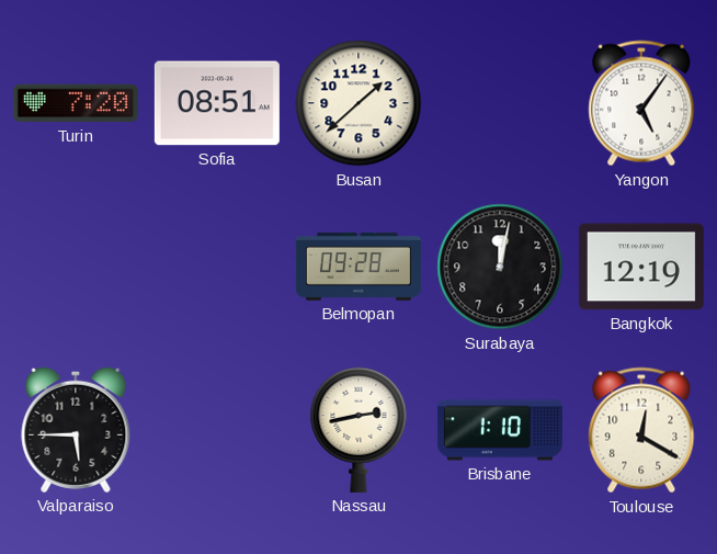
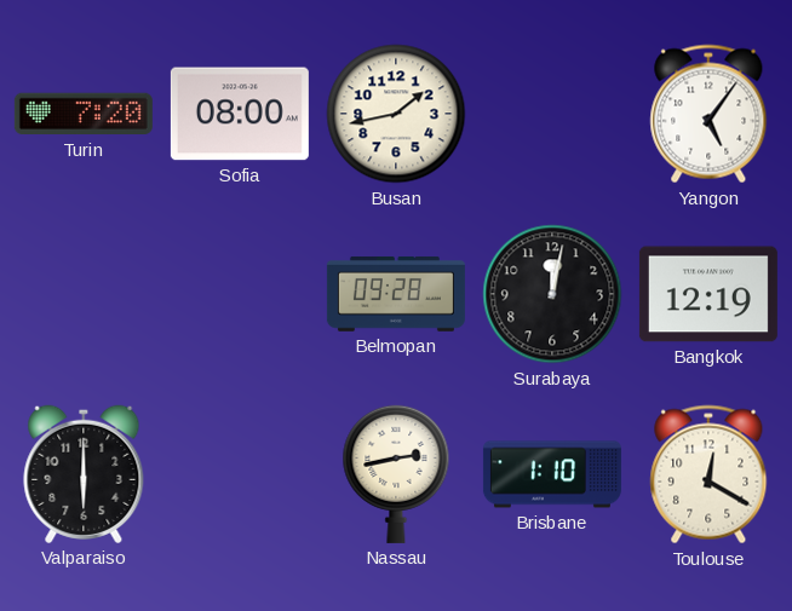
Sofia: 08:51 -> 08:00 (240, 114)
Busan: 1:38 -> 1:43 (396, 114)
Valparaiso: 5:45 -> 6:00 (84, 474)
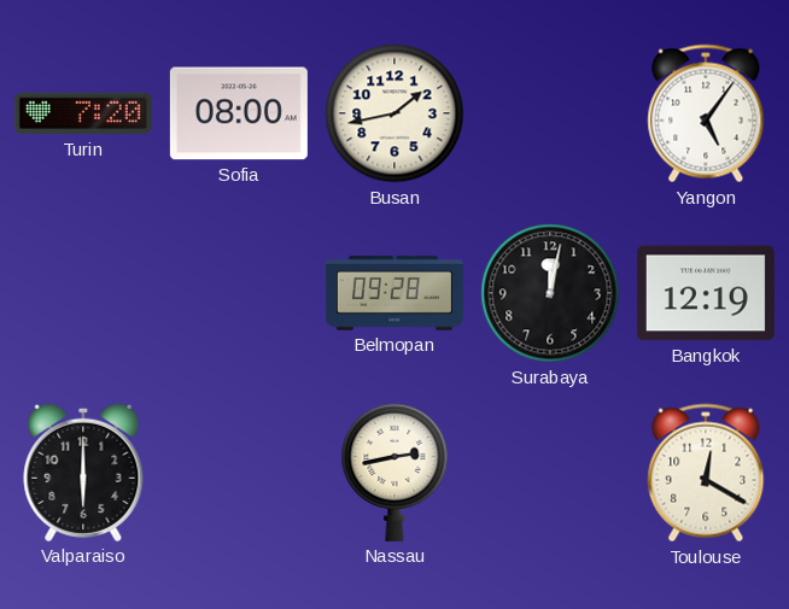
Brisbane: 1:10 -> none (552, 474)
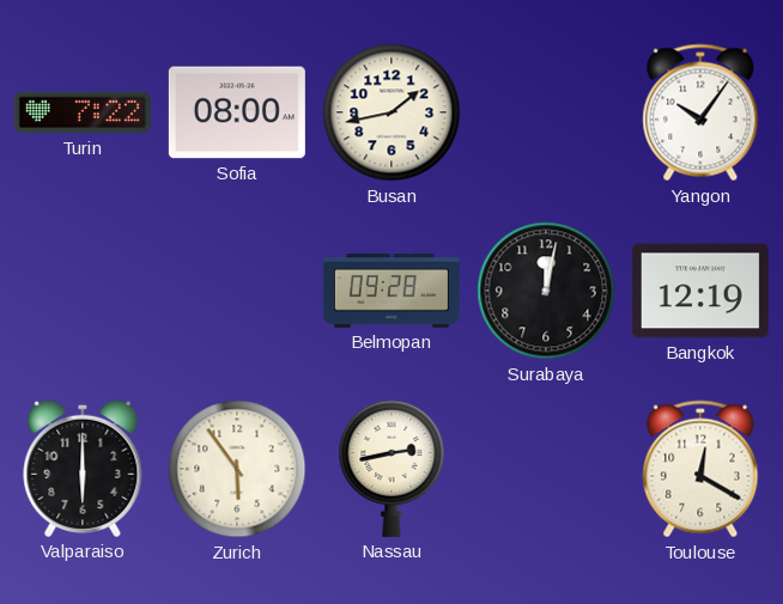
Turin: 7:20 -> 7:22 (83, 112)
Yangon: 5:06 -> 10:06 (700, 112)
Zurich: none -> 5:54 (237, 469)
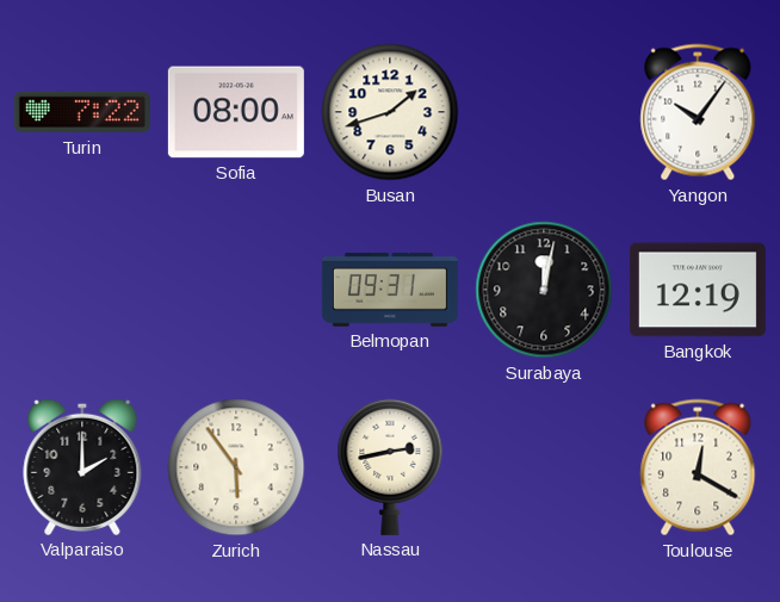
Busan: 1:43 -> 1:42 (390, 112)
Belmopan: 09:28 -> 09:31 (390, 290)
Valparaiso: 6:00 -> 2:00 (82, 467)
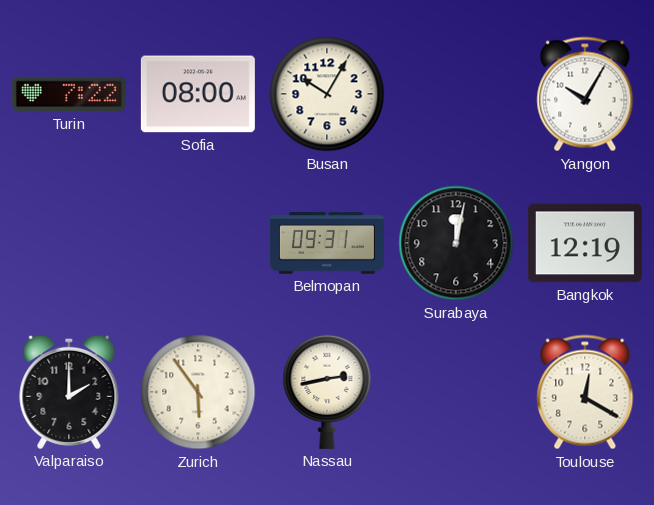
Busan: 1:42 -> 10:05 (327, 94)
Yangon: 10:06 -> 10:05 (585, 94)
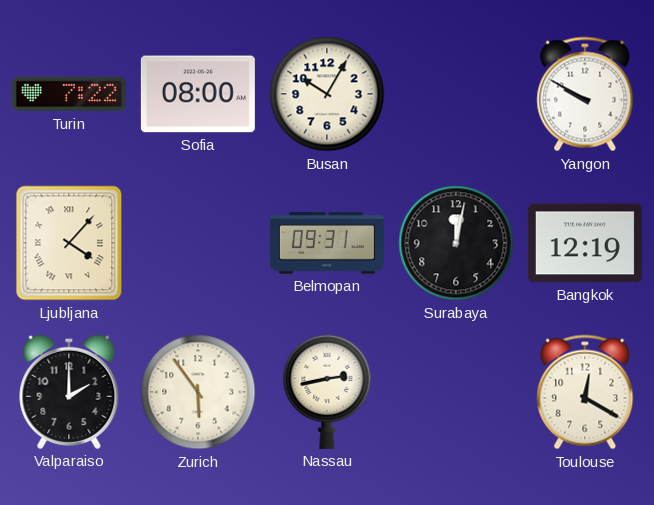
Yangon: 10:05 -> 9:50 (585, 94)
Ljubljana: none -> 4:07 (69, 243)
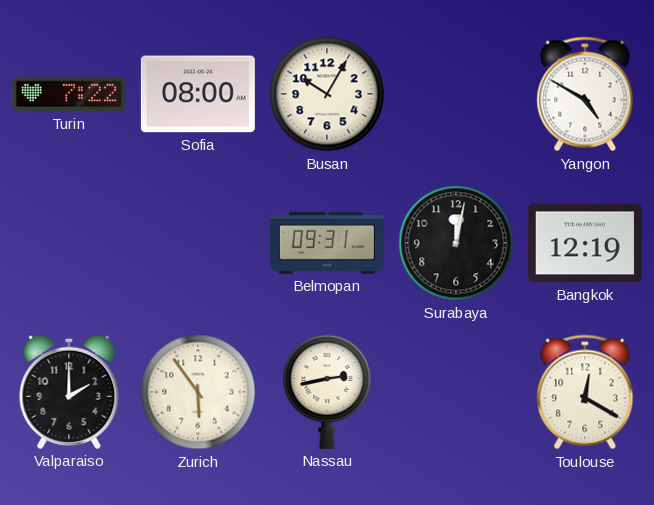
Yangon: 9:50 -> 4:50 (585, 94)
Ljubljana: 4:07 -> none (69, 243)
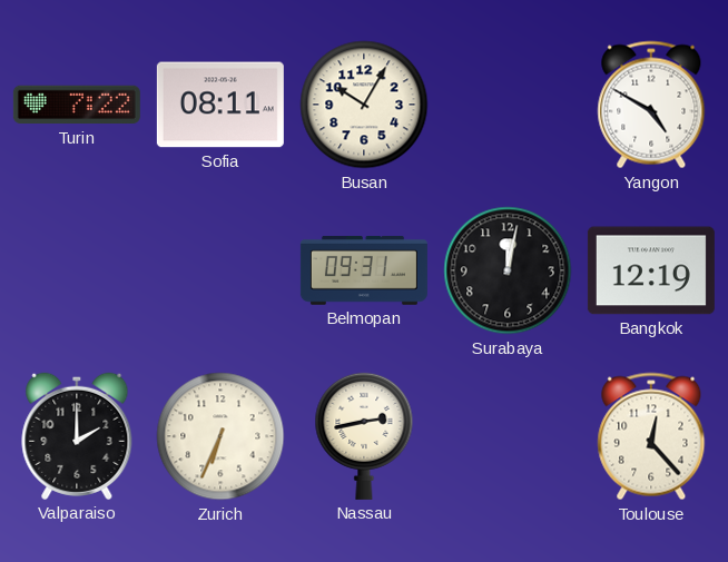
Sofia: 08:00 -> 08:11 (220, 105)
Zurich: 5:54 -> 6:34 (220, 436)
Toulouse: 12:20 -> 12:23 (651, 436)
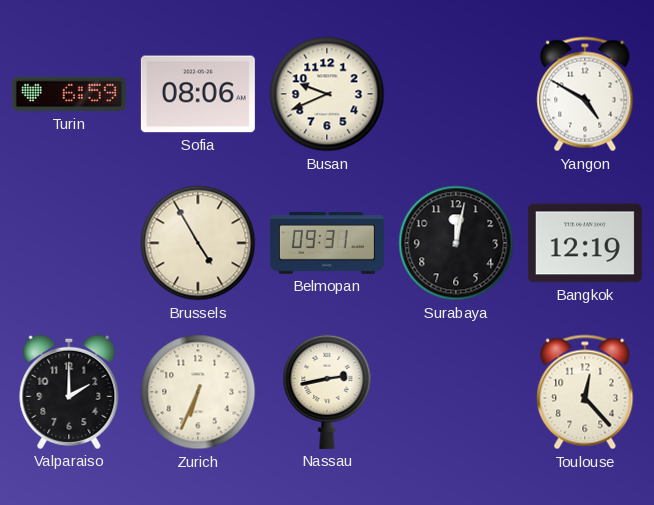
Turin: 7:22 -> 6:59 (69, 94)
Sofia: 08:11 -> 08:06 (198, 94)
Busan: 10:05 -> 9:41 (327, 94)
Brussels: none -> 4:55 (198, 243)
